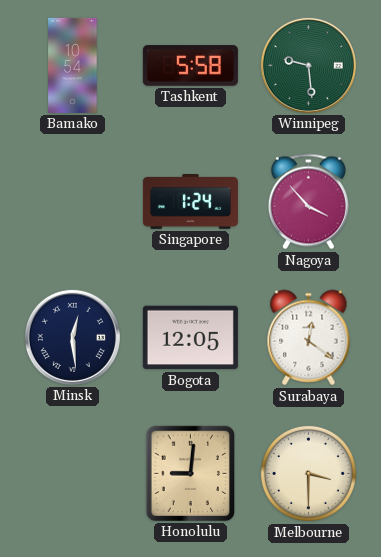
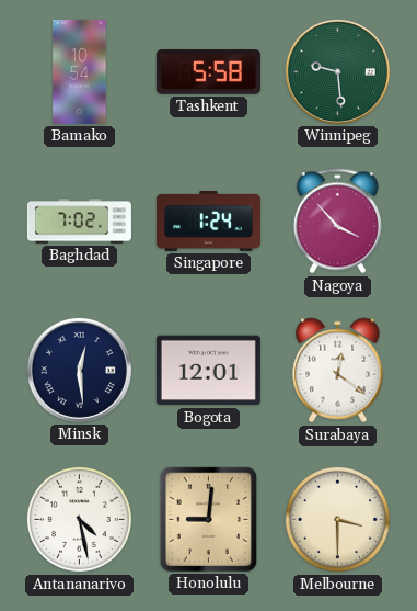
Baghdad: none -> 7:02 (79, 222)
Bogota: 12:05 -> 12:01 (208, 371)
Antananarivo: none -> 4:28 (79, 519)
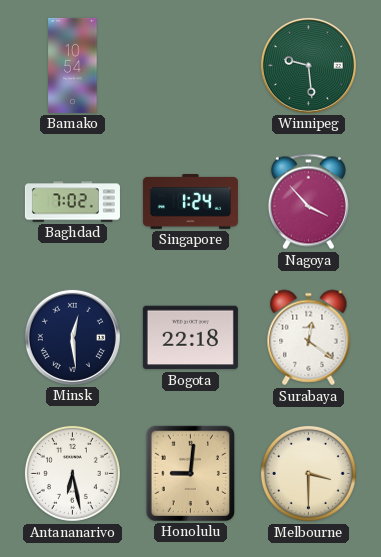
Tashkent: 5:58 -> none (208, 72)
Bogota: 12:01 -> 22:18 (190, 338)
Antananarivo: 4:28 -> 6:28 (72, 473)
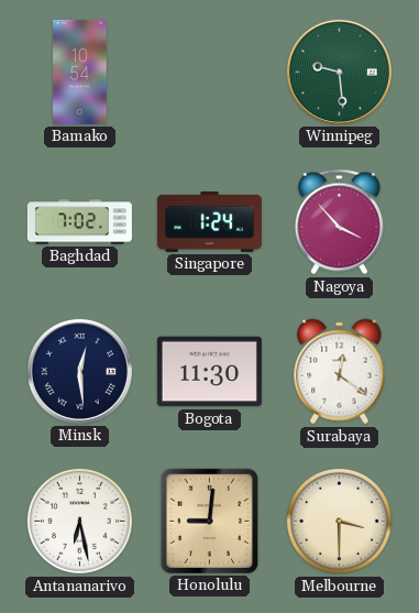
Bogota: 22:18 -> 11:30 (209, 372)
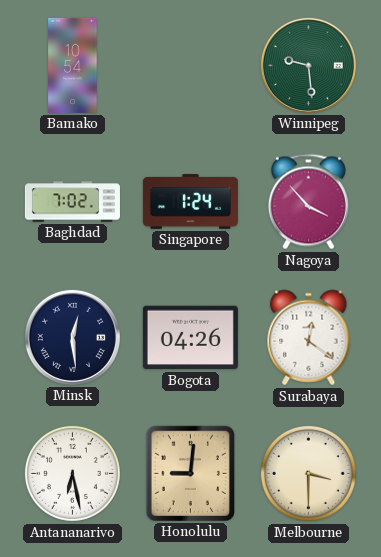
Bogota: 11:30 -> 04:26 (190, 338)
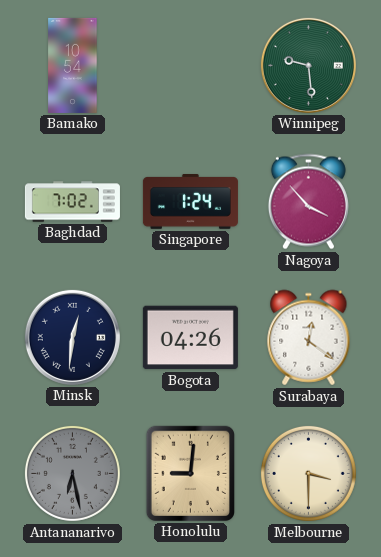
Minsk: 12:29 -> 12:31 (72, 337)
Antananarivo dial: white -> grey (72, 473)
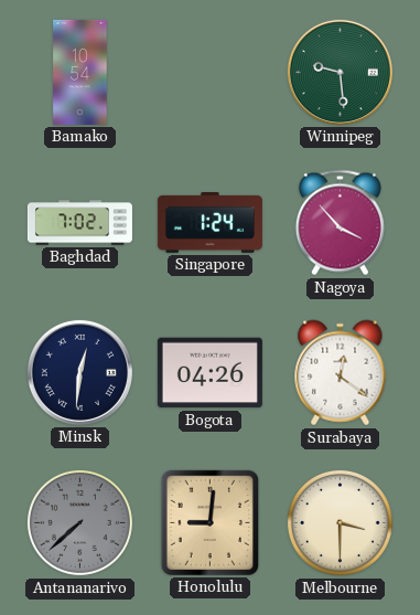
Antananarivo: 6:28 -> 7:38 (79, 522)
